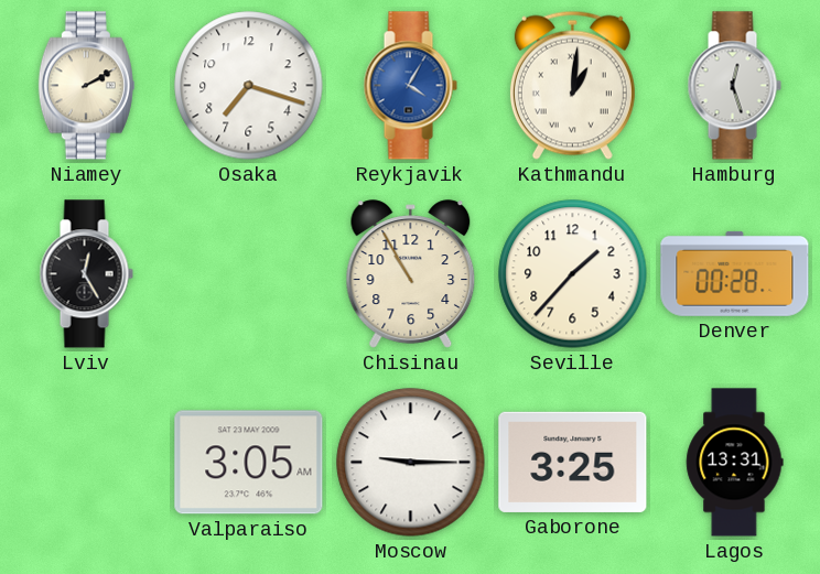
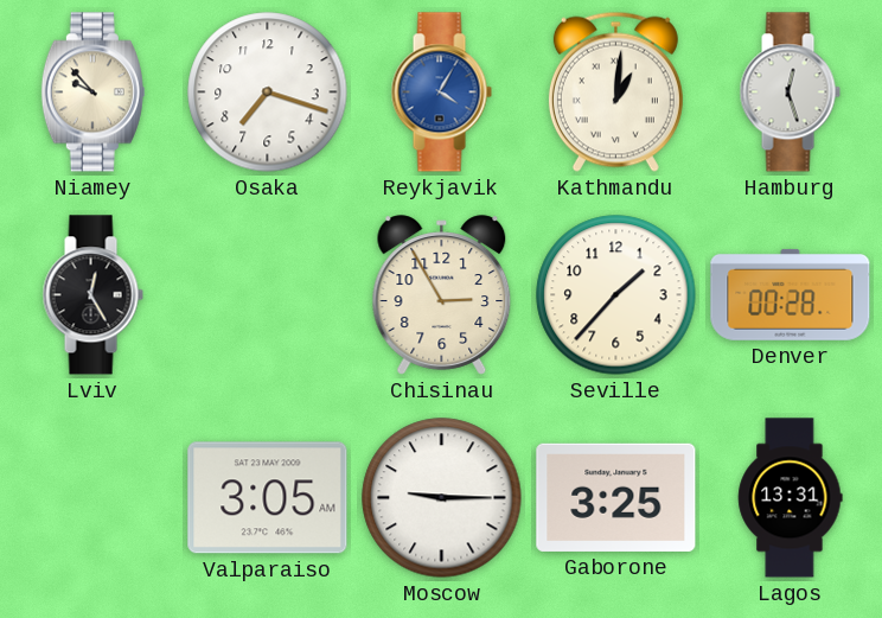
Niamey: 2:10 -> 9:53 (92, 93)
Chisinau: 10:55 -> 2:55 (442, 295)
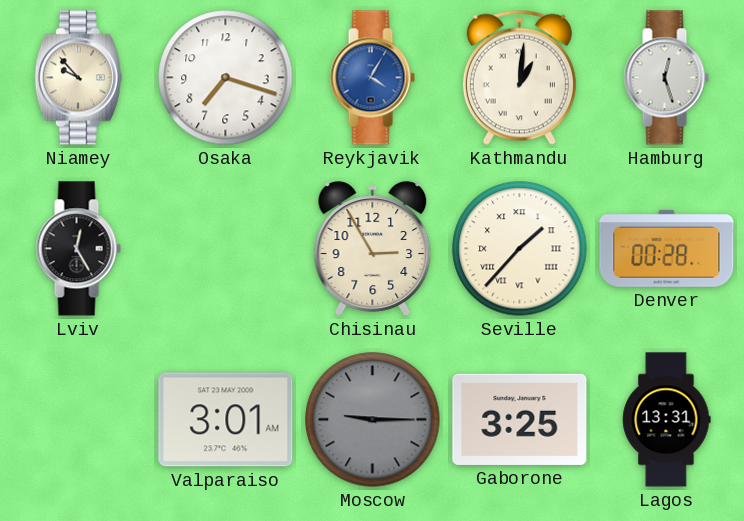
Seville numerals: Arabic -> Roman (520, 249)
Valparaiso: 3:05 -> 3:01 (226, 420)
Moscow dial: white -> grey (373, 420)
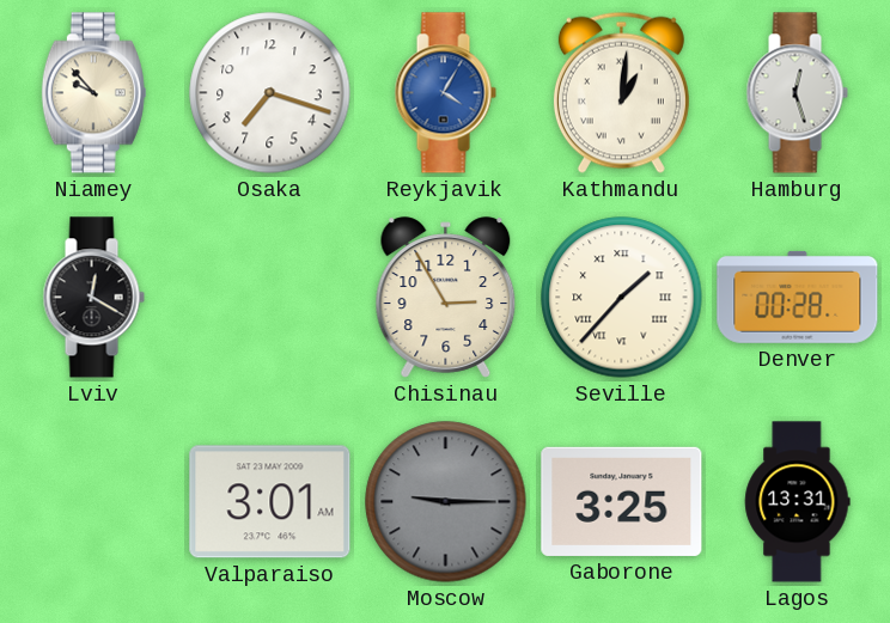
Lviv: 12:25 -> 12:20 (93, 298)
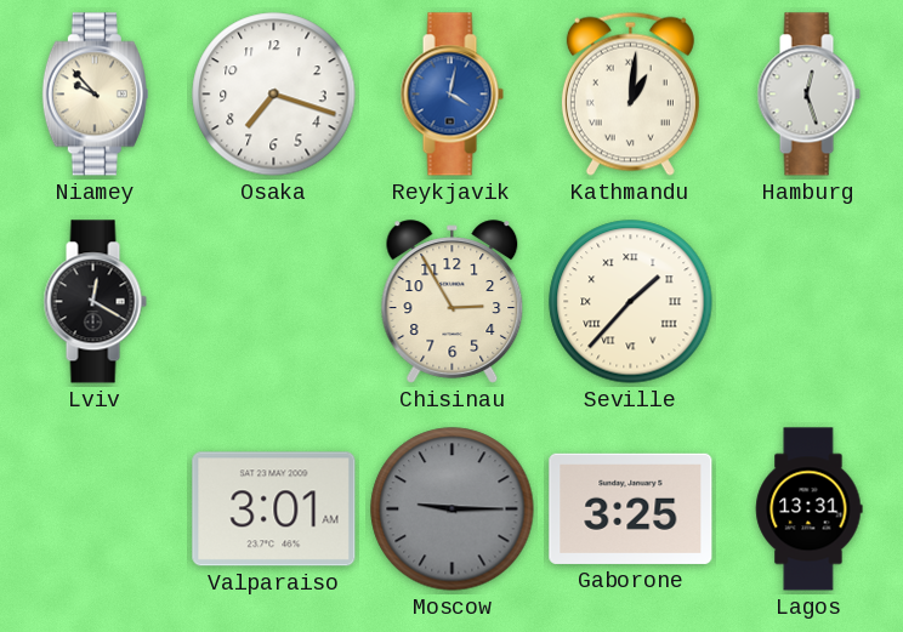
Reykjavik: 4:05 -> 4:02 (451, 95)
Denver: 00:28 -> none (798, 297)
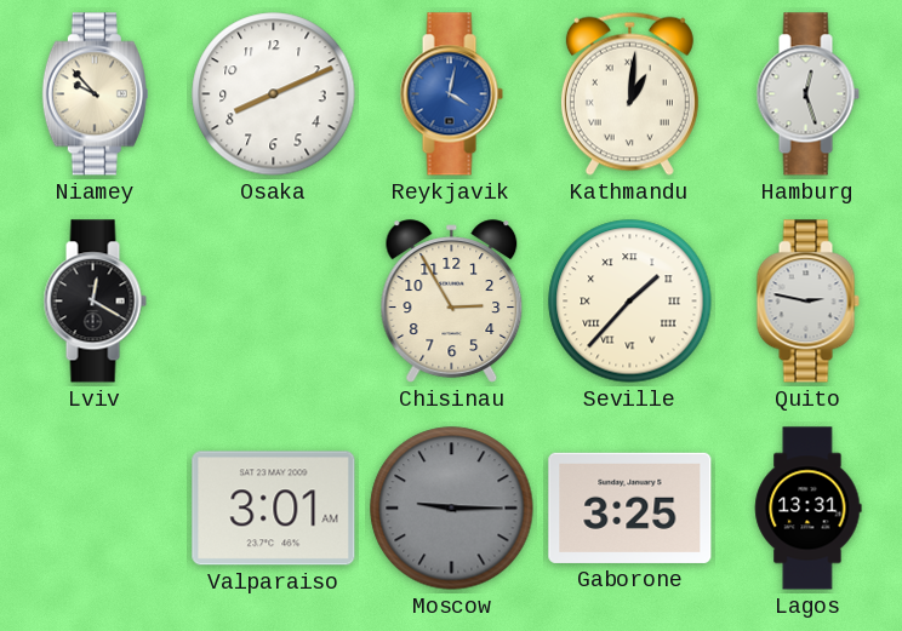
Osaka: 7:18 -> 8:11 (274, 94)
Quito: none -> 2:47 (807, 302)
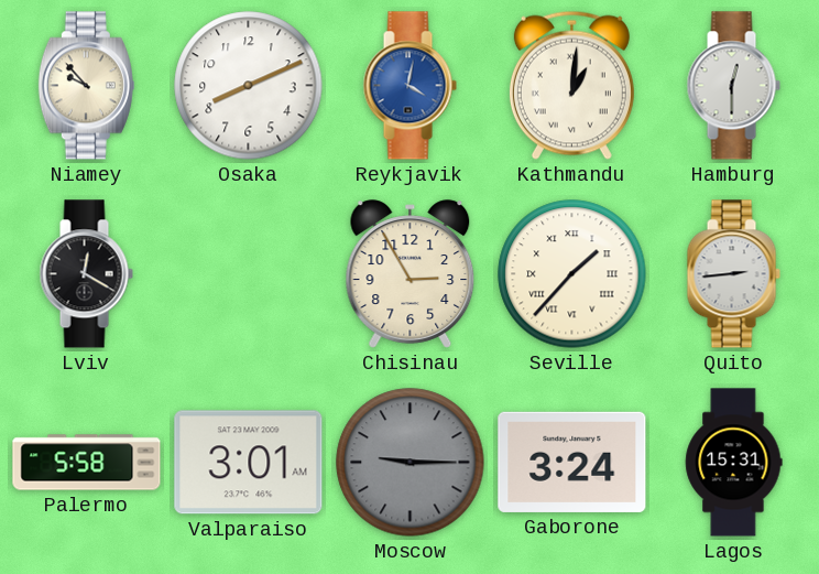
Hamburg: 12:27 -> 12:30 (733, 86)
Quito: 2:47 -> 2:44 (733, 274)
Palermo: none -> 5:58 (87, 463)
Gaborone: 3:25 -> 3:24 (572, 462)
Lagos: 13:31 -> 15:31 (734, 463)
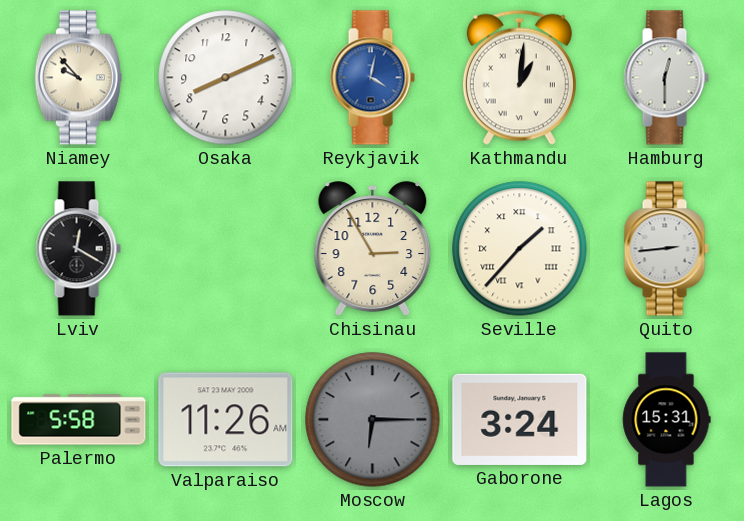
Valparaiso: 3:01 -> 11:26 (226, 420)
Moscow: 9:15 -> 6:15 (373, 420)
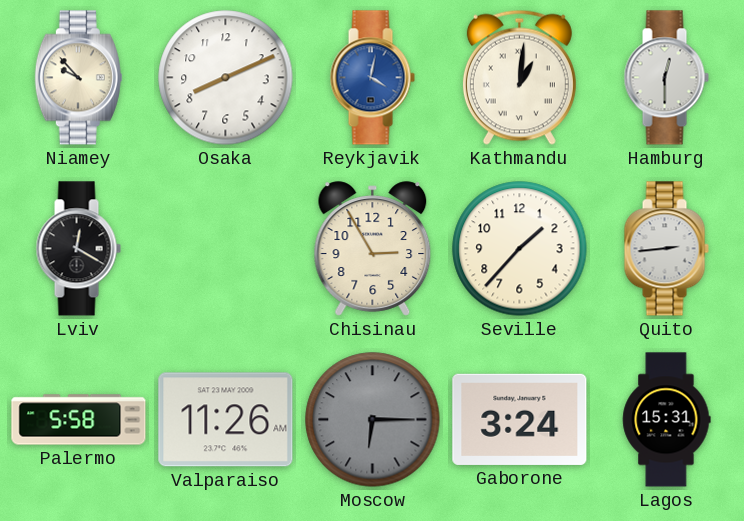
Seville numerals: Roman -> Arabic (520, 249)
